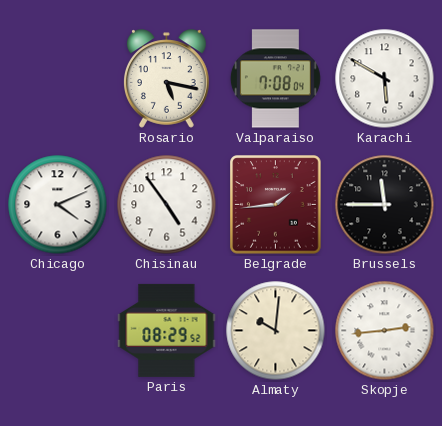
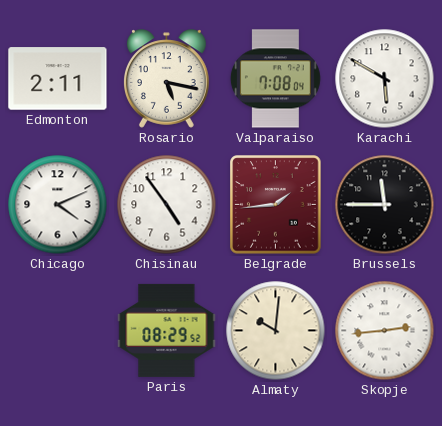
Edmonton: none -> 2:11 (58, 79)
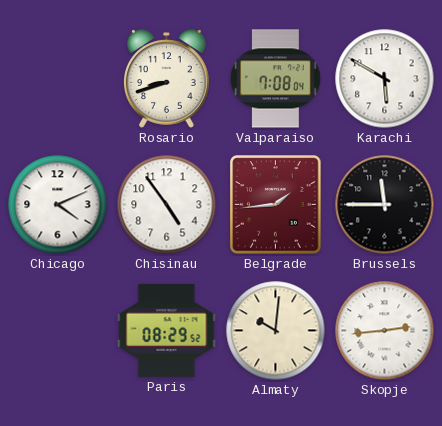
Edmonton: 2:11 -> none (58, 79)
Rosario: 5:17 -> 8:42 (167, 79)
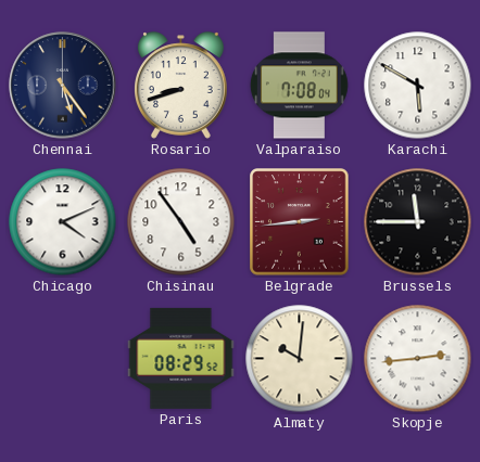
Chennai: none -> 5:24 (63, 86)
Belgrade: 1:44 -> 2:44 (300, 222)
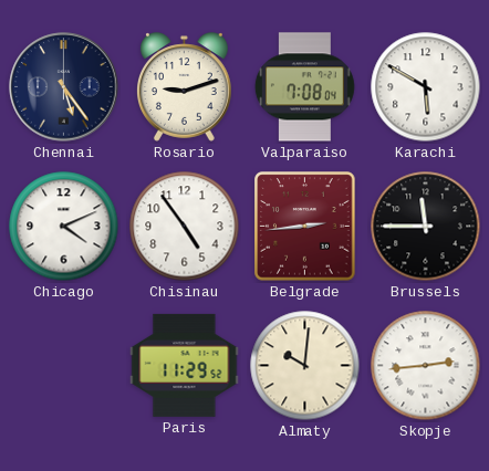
Rosario: 8:42 -> 9:12 (185, 87)
Paris: 08:29 -> 11:29 (185, 365)
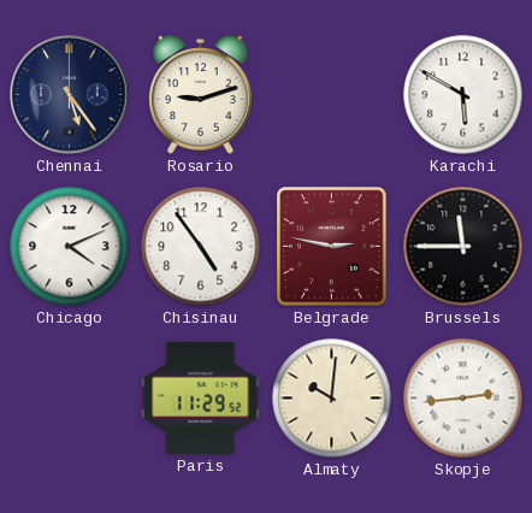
Valparaiso: 7:08 -> none (304, 87)
Belgrade: 2:44 -> 2:47 (332, 247)
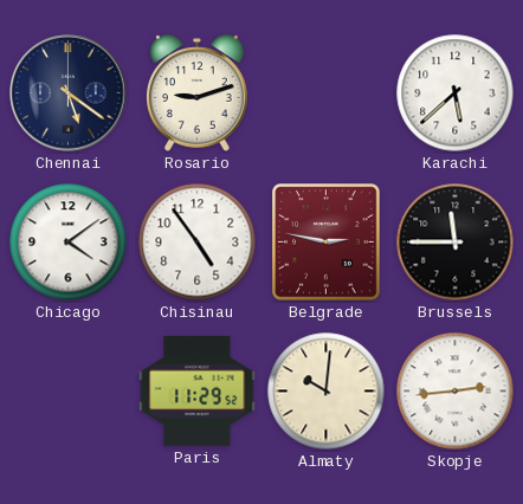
Chennai: 5:24 -> 5:21 (69, 93)
Karachi: 5:50 -> 5:38 (456, 93)
Chicago: 4:11 -> 4:09 (69, 243)
